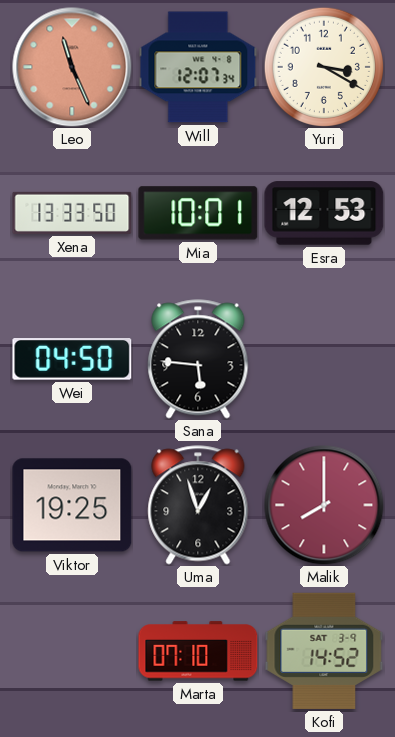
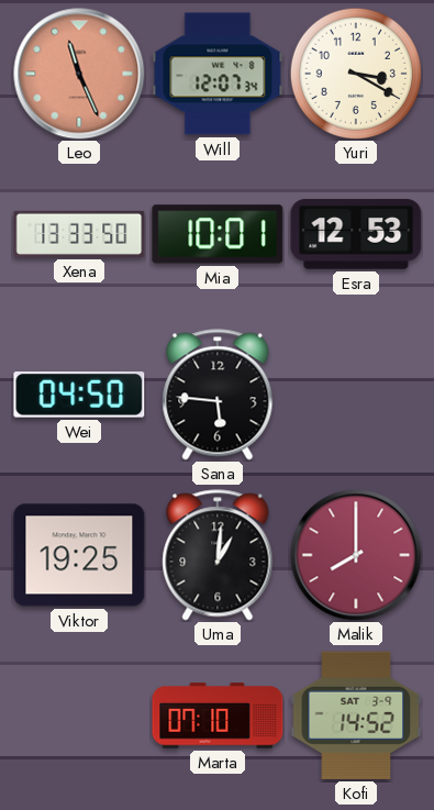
Uma: 12:57 -> 1:01 (218, 555)
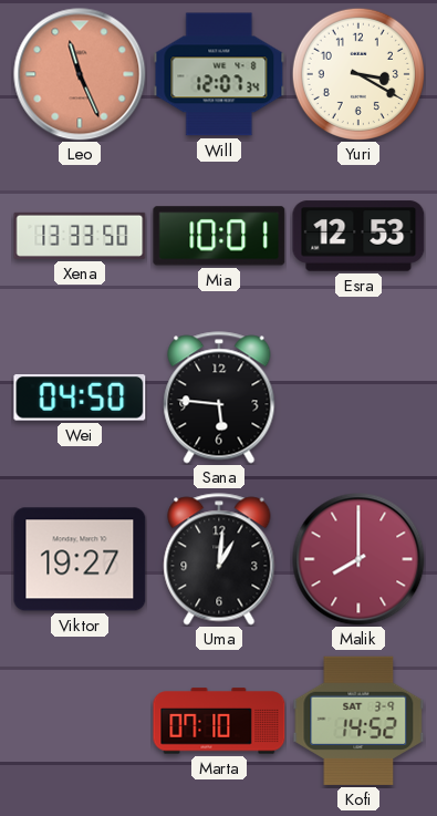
Viktor: 19:25 -> 19:27 (80, 559)
